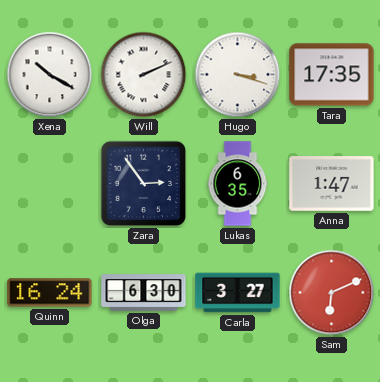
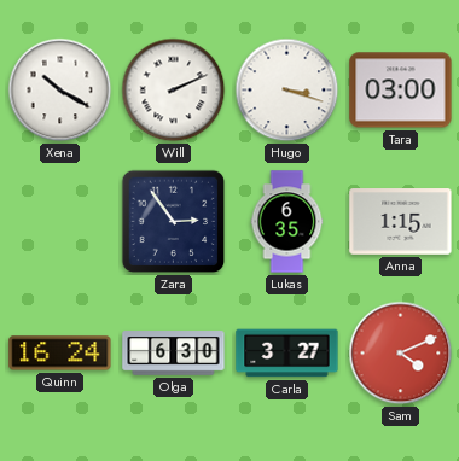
Tara: 17:35 -> 03:00 (401, 91)
Anna: 1:47 -> 1:15 (401, 222)
Sam: 6:11 -> 4:11 (401, 354)
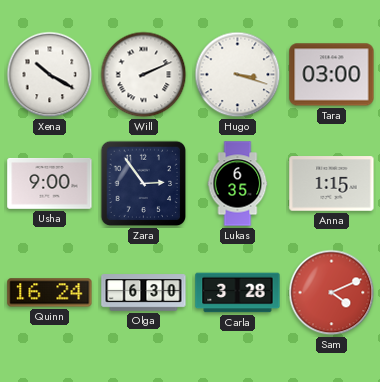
Usha: none -> 9:00 (50, 184)
Carla: 3:27 -> 3:28 (238, 293)
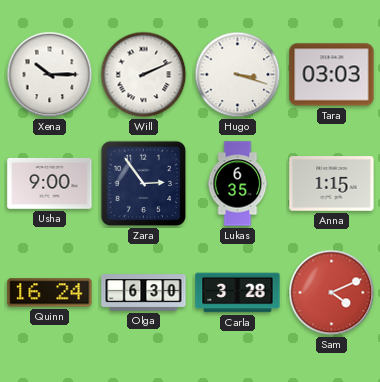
Xena: 10:20 -> 10:15 (50, 75)
Tara: 03:00 -> 03:03 (332, 75)
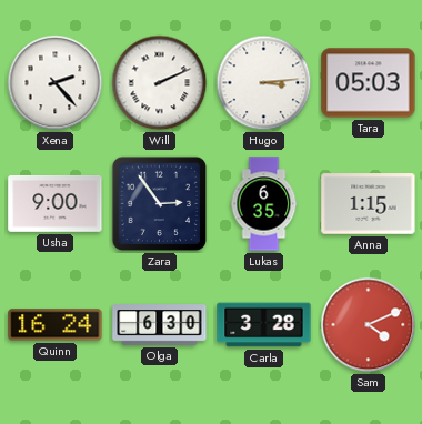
Xena: 10:15 -> 2:23 (56, 83)
Hugo: 3:18 -> 3:14 (264, 83)
Tara: 03:03 -> 05:03 (369, 83)
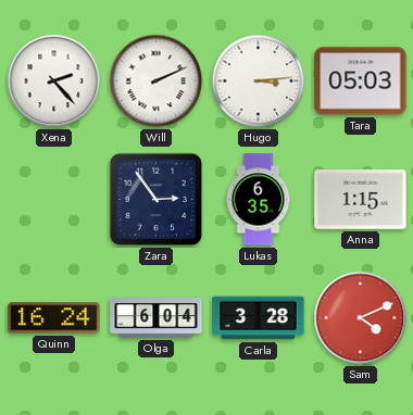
Usha: 9:00 -> none (56, 204)
Olga: 6:30 -> 6:04 (157, 318)
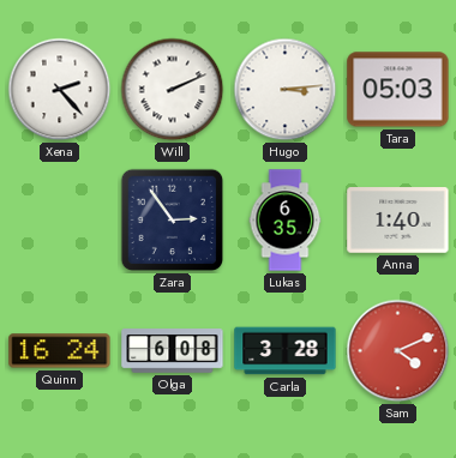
Anna: 1:15 -> 1:40 (398, 221)
Olga: 6:04 -> 6:08 (173, 351)
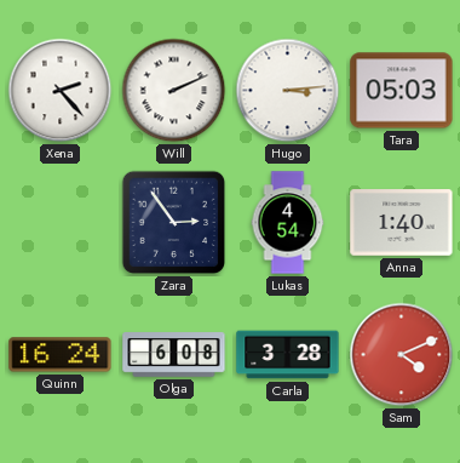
Lukas: 6:35 -> 4:54 (288, 223)
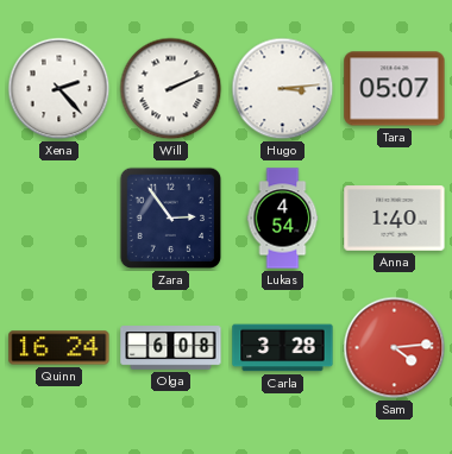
Tara: 05:03 -> 05:07 (395, 89)
Sam: 4:11 -> 4:14 (395, 348)
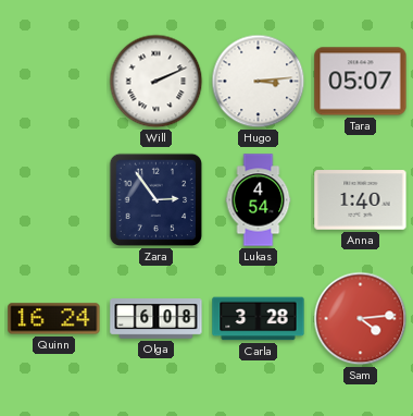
Xena: 2:23 -> none (59, 89)
